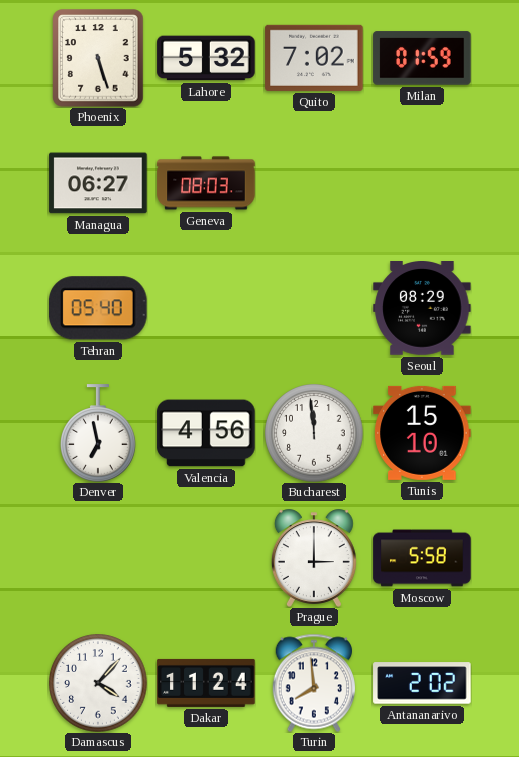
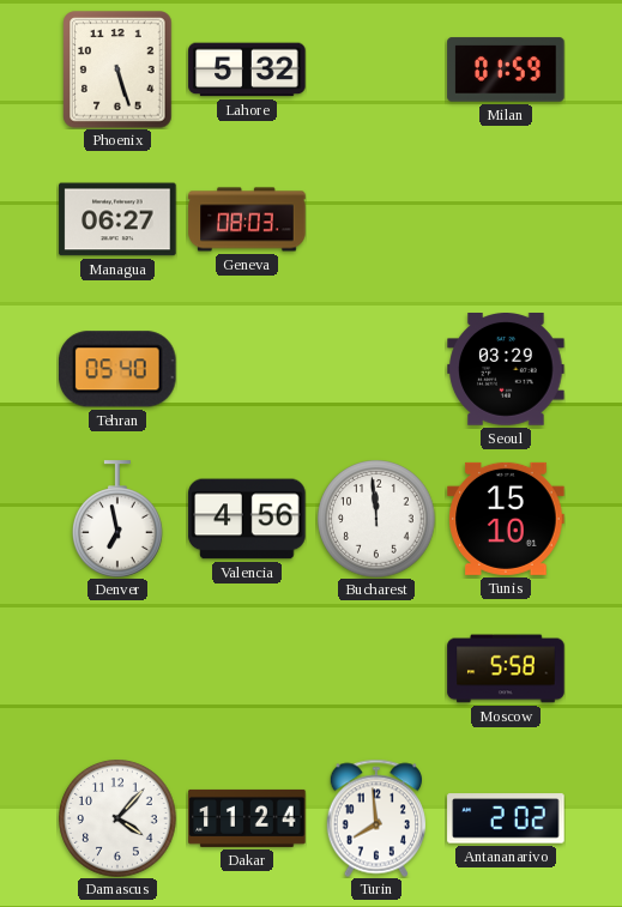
Quito: 7:02 -> none (314, 58)
Seoul: 08:29 -> 03:29 (506, 370)
Prague: 3:00 -> none (314, 558)
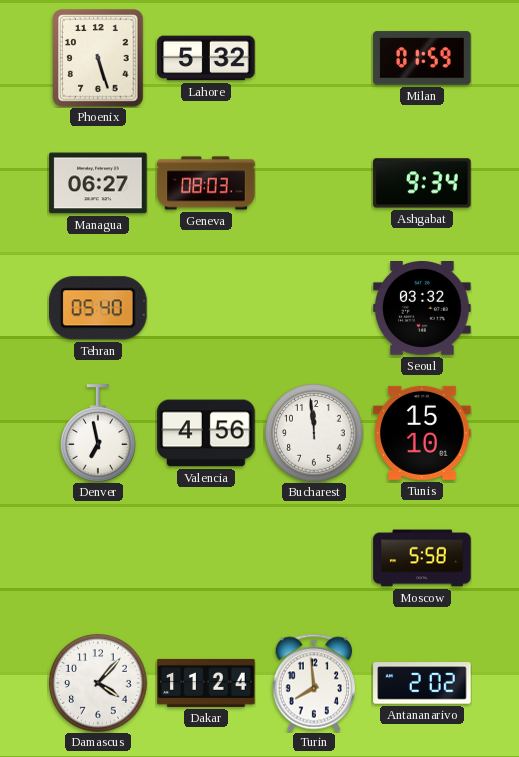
Ashgabat: none -> 9:34 (422, 183)
Seoul: 03:29 -> 03:32 (422, 309)
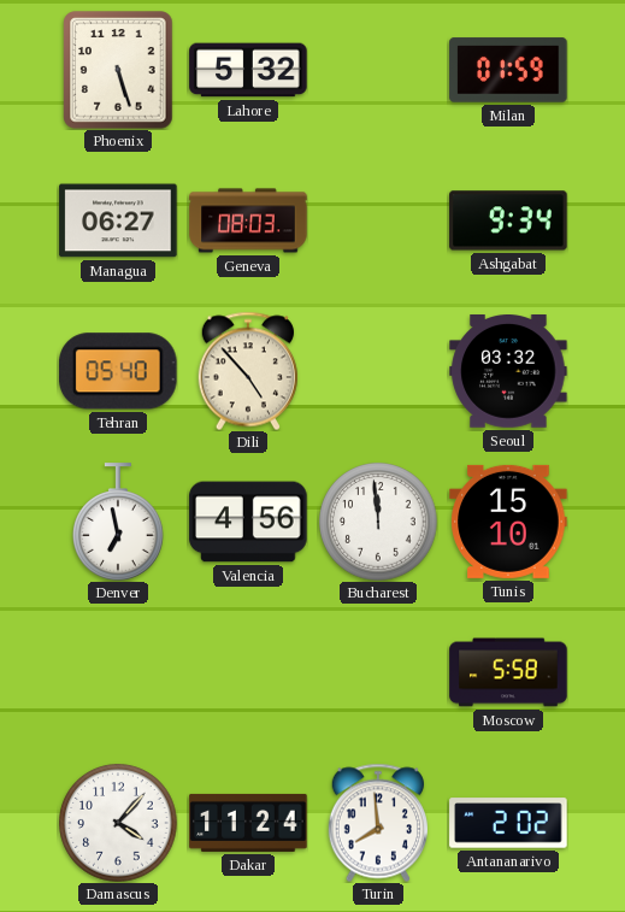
Dili: none -> 4:53 (247, 371)
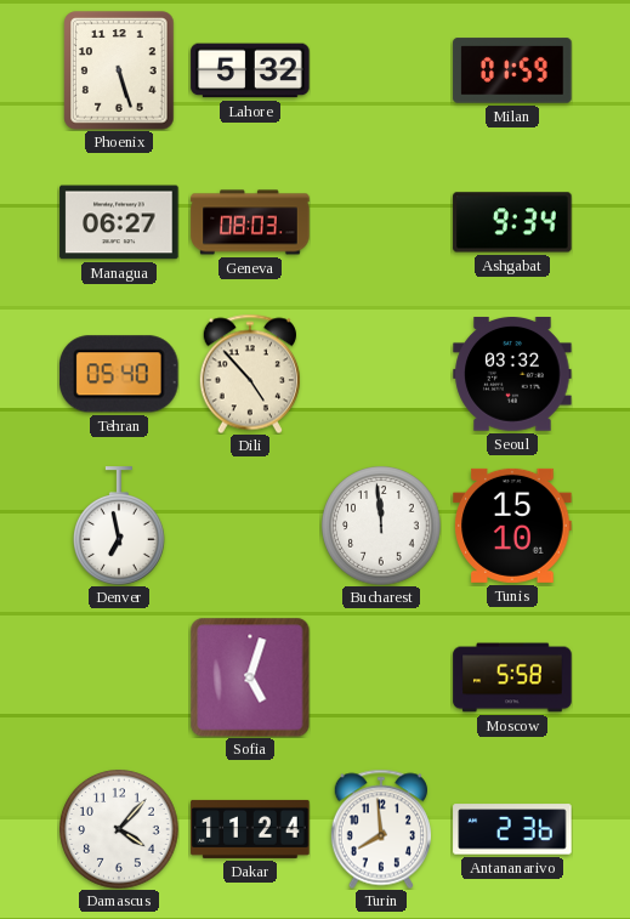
Valencia: 4:56 -> none (248, 522)
Sofia: none -> 5:03 (250, 677)
Antananarivo: 2:02 -> 2:36 (512, 829)
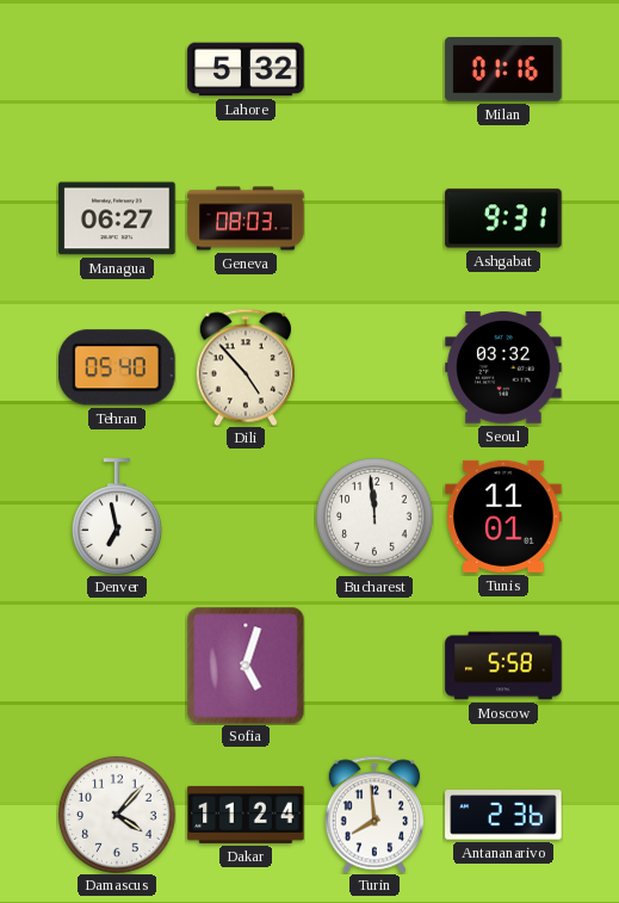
Phoenix: 5:27 -> none (119, 70)
Milan: 01:59 -> 01:16 (503, 69)
Ashgabat: 9:34 -> 9:31 (503, 218)
Tunis: 15:10 -> 11:01 (503, 517)
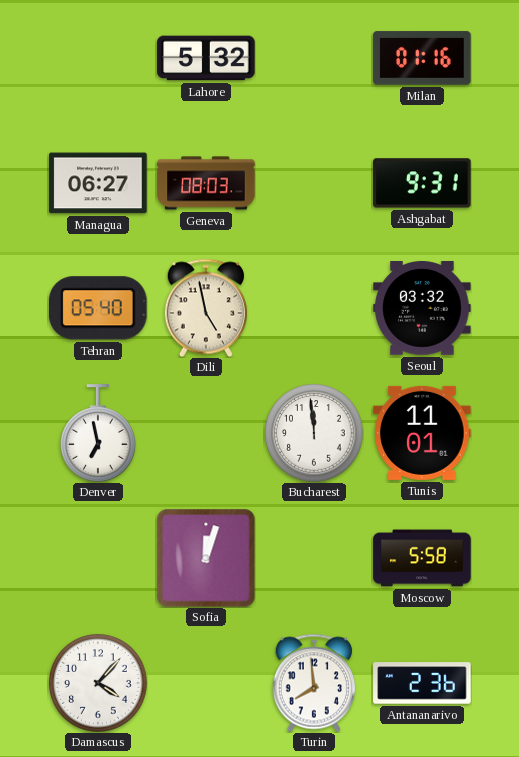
Dili: 4:53 -> 4:58 (205, 308)
Sofia: 5:03 -> 12:03 (206, 558)
Dakar: 11:24 -> none (246, 815)
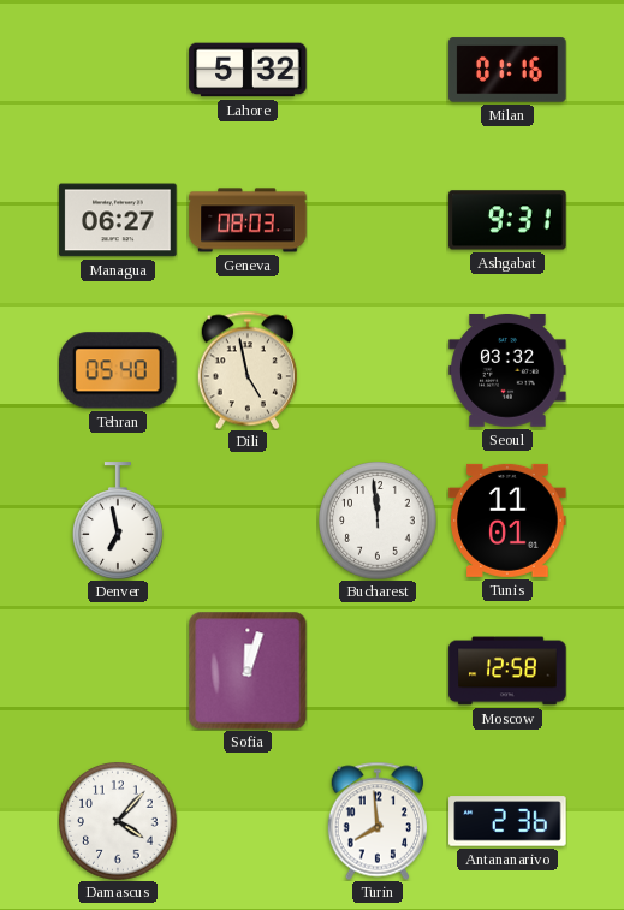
Moscow: 5:58 -> 12:58 (507, 671)
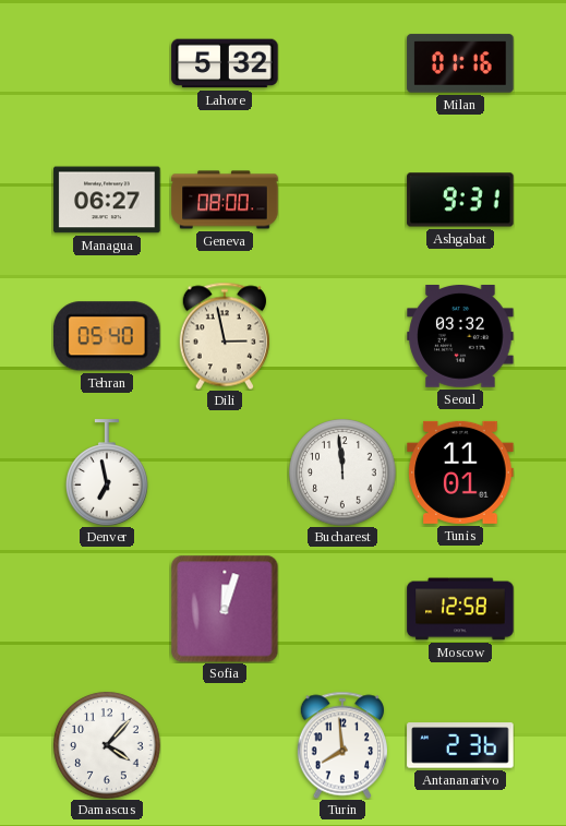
Geneva: 08:03 -> 08:00 (225, 200)
Dili: 4:58 -> 2:58 (224, 336)
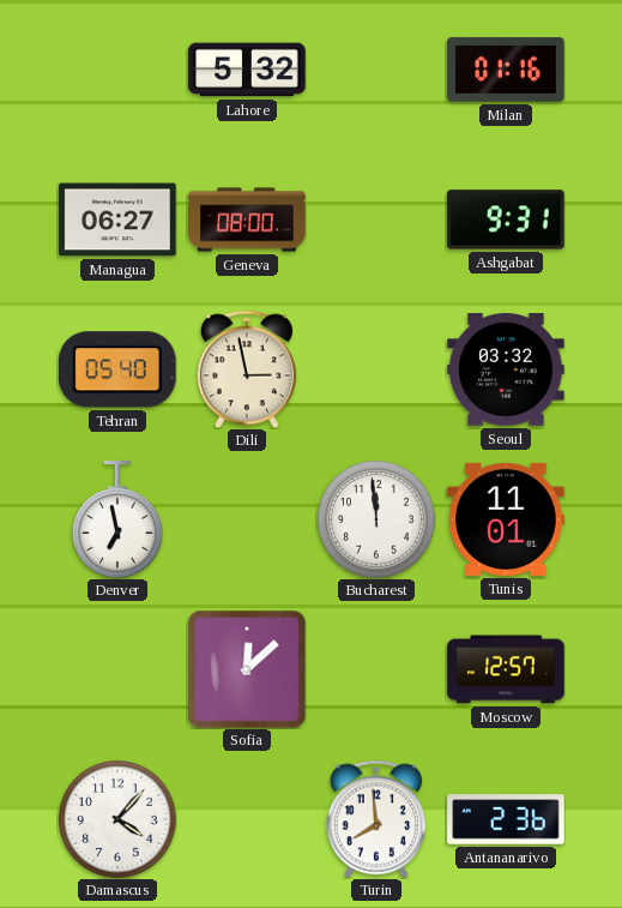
Sofia: 12:03 -> 12:08 (247, 669)
Moscow: 12:58 -> 12:57 (506, 669)
